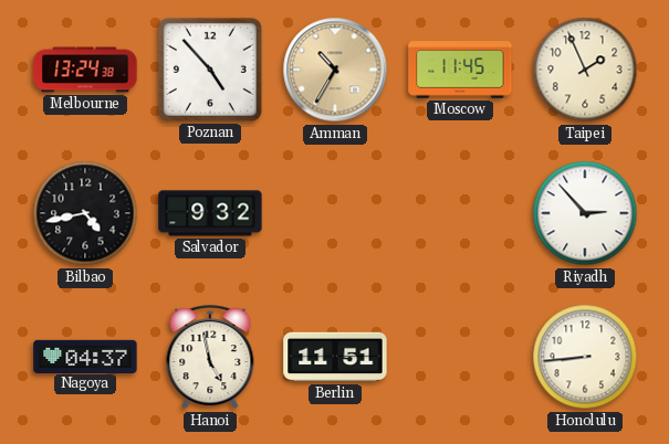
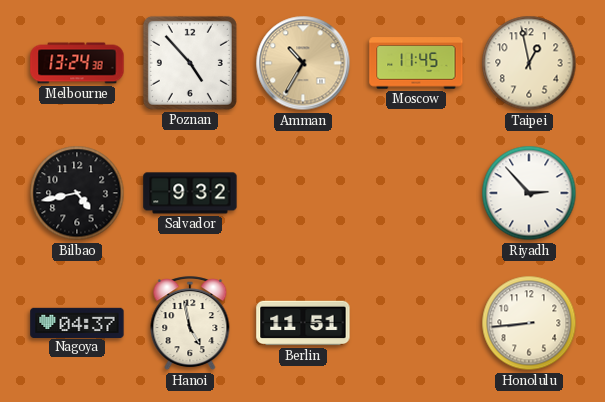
Taipei: 1:56 -> 12:58 (529, 63)
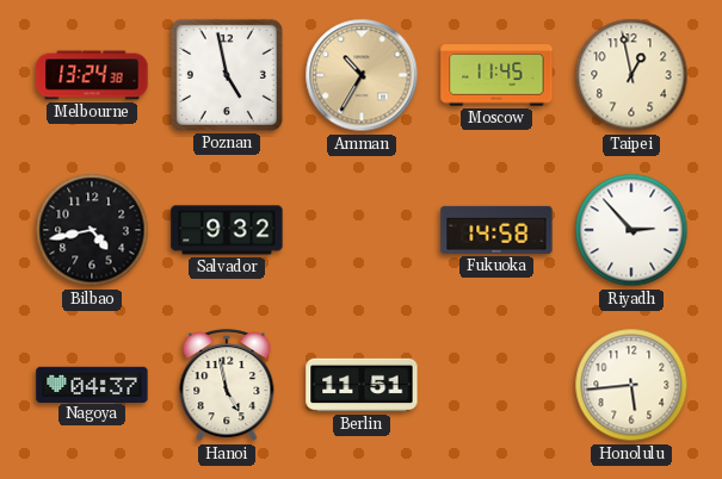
Poznan: 4:53 -> 4:58 (227, 75)
Fukuoka: none -> 14:58 (496, 230)
Honolulu: 8:44 -> 5:44 (631, 385)
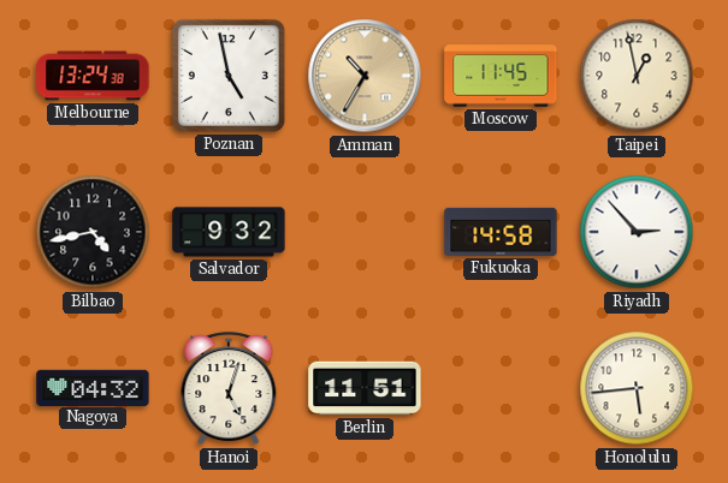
Nagoya: 04:37 -> 04:32 (93, 387)
Hanoi: 4:58 -> 5:03 (229, 389)
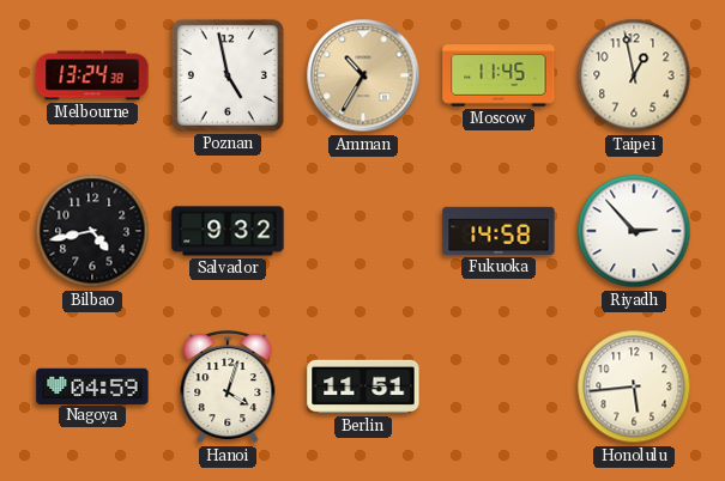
Nagoya: 04:32 -> 04:59 (92, 385)
Hanoi: 5:03 -> 4:03 (228, 388)
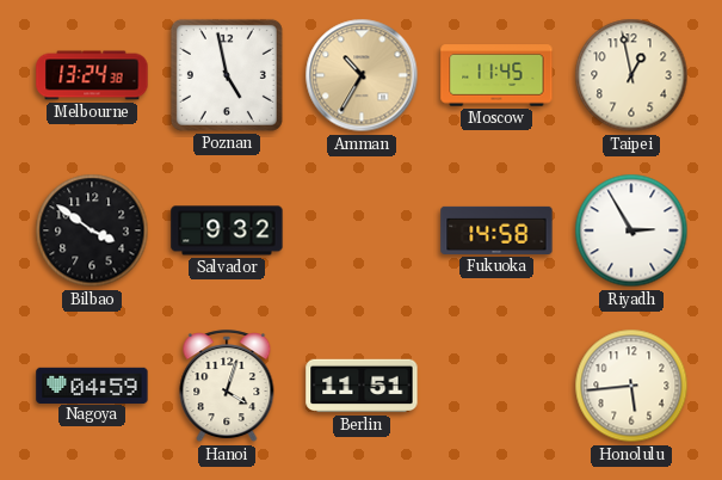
Bilbao: 4:43 -> 3:51 (92, 230)
Riyadh: 2:53 -> 2:55 (631, 230)
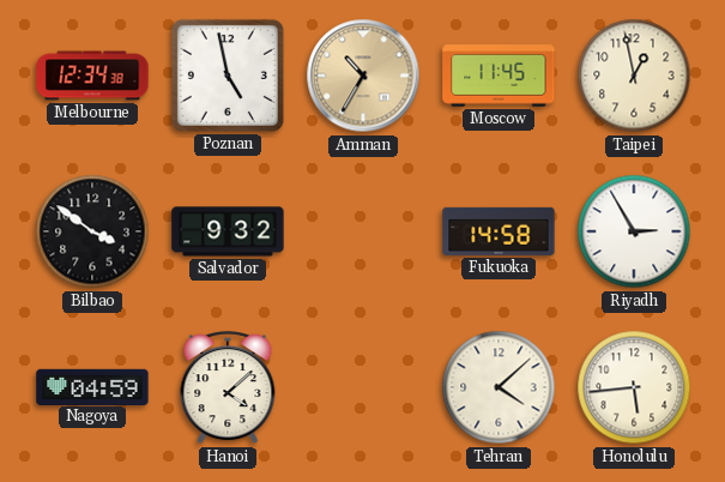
Melbourne: 13:24 -> 12:34 (92, 76)
Hanoi: 4:03 -> 4:08 (228, 388)
Berlin: 11:51 -> none (362, 386)
Tehran: none -> 4:08 (499, 387)
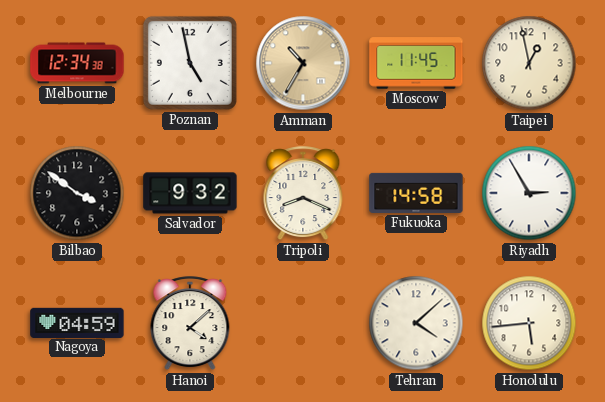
Tripoli: none -> 8:19 (303, 194)
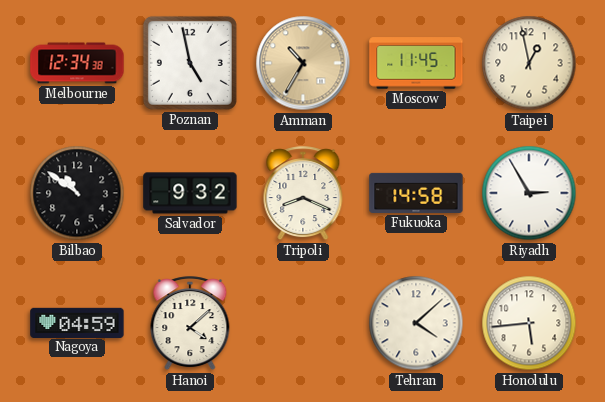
Bilbao: 3:51 -> 10:51 (77, 193)
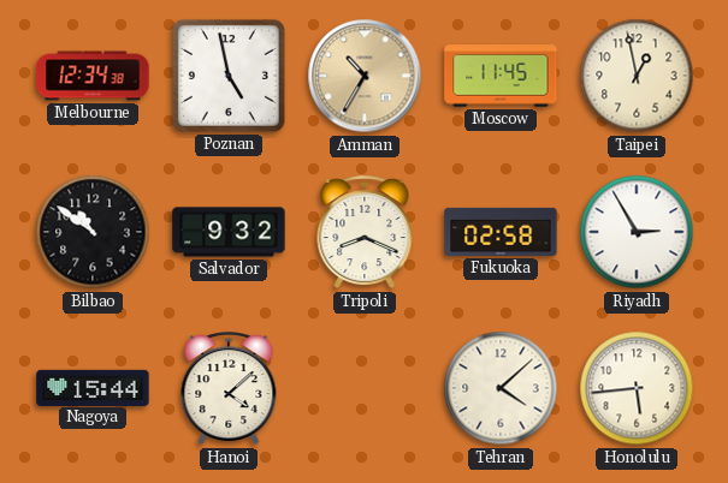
Fukuoka: 14:58 -> 02:58 (501, 232)
Nagoya: 04:59 -> 15:44 (93, 387)
